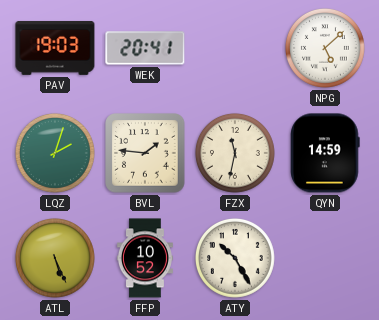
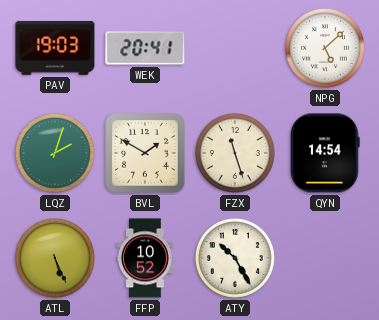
BVL: 1:46 -> 1:50 (145, 153)
FZX: 11:32 -> 11:27 (235, 153)
QYN: 14:59 -> 14:54 (325, 153)
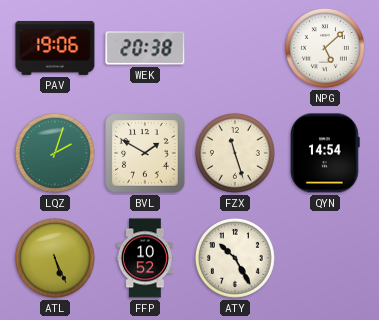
PAV: 19:03 -> 19:06 (55, 48)
WEK: 20:41 -> 20:38 (145, 48)
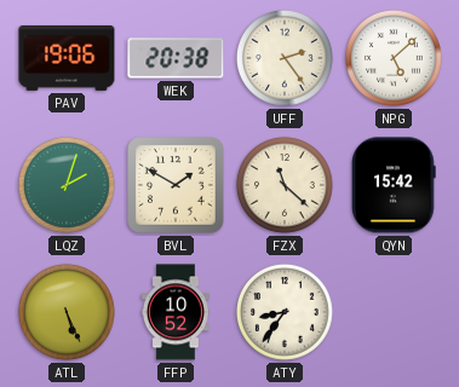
UFF: none -> 2:24 (285, 58)
FZX: 11:27 -> 11:22 (285, 185)
QYN: 14:54 -> 15:42 (394, 185)
ATY: 10:25 -> 8:36 (285, 312)
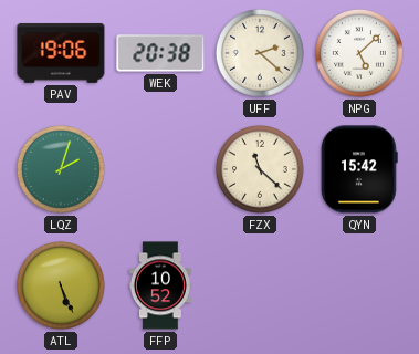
UFF: 2:24 -> 2:22 (260, 53)
BVL: 1:50 -> none (176, 185)
ATY: 8:36 -> none (285, 312)
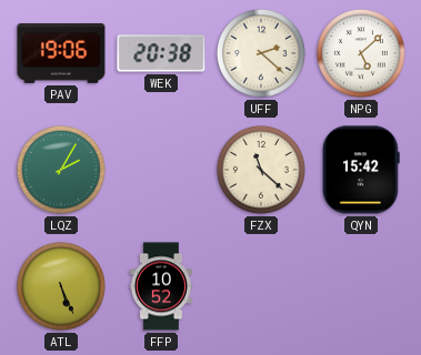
LQZ: 2:03 -> 2:05 (61, 170)
